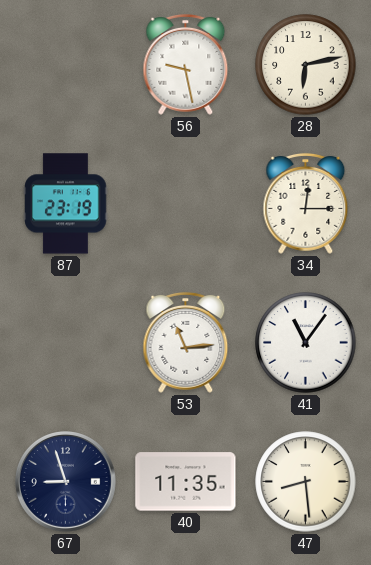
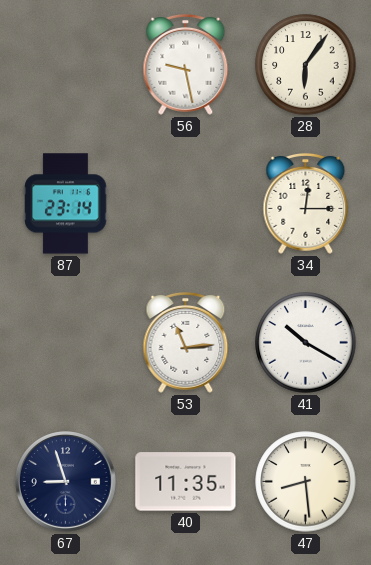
28: 6:13 -> 6:06 (306, 65)
87: 23:19 -> 23:14 (66, 204)
41: 11:06 -> 10:20 (306, 343)
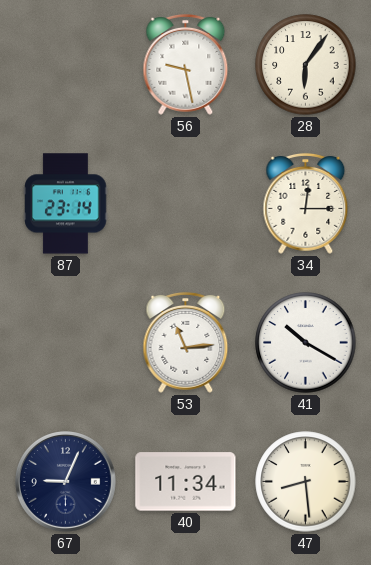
67: 8:57 -> 9:04 (66, 482)
40: 11:35 -> 11:34 (186, 482)
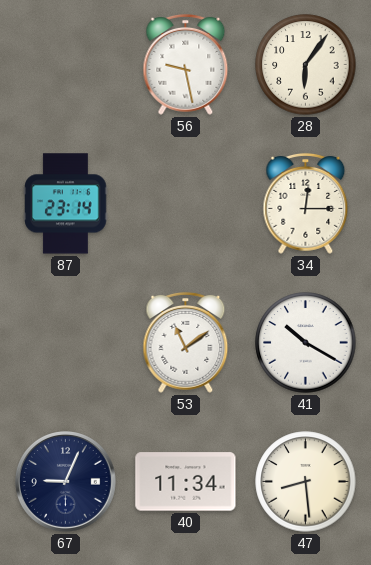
53: 11:14 -> 11:09 (186, 342)
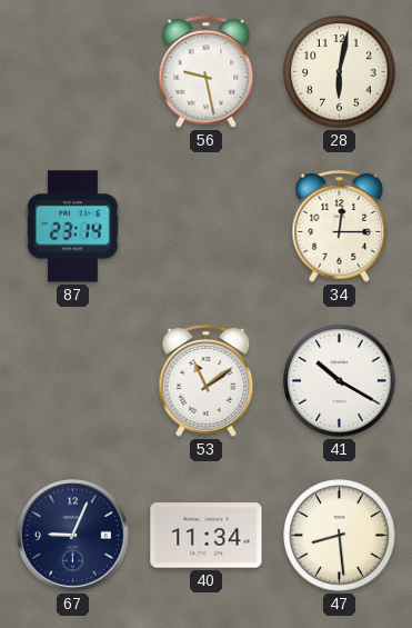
28: 6:06 -> 6:02 (340, 72)
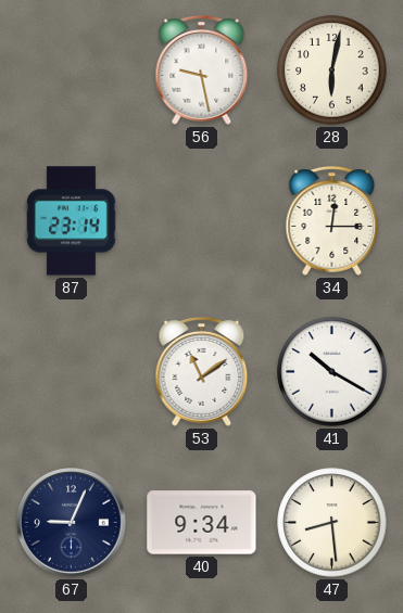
40: 11:34 -> 9:34 (202, 523)
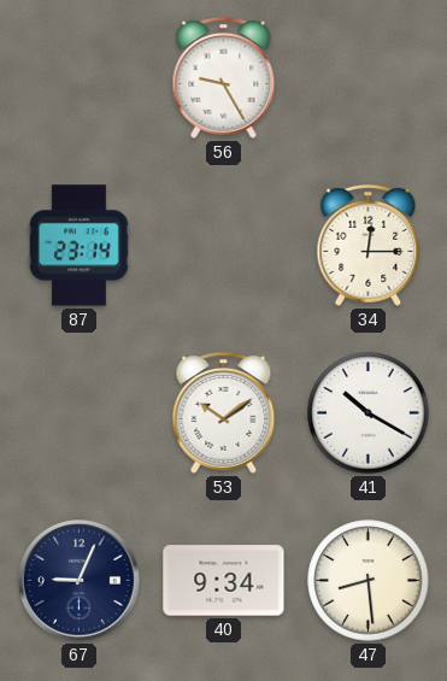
56: 9:28 -> 9:25 (224, 77)
28: 6:02 -> none (332, 71)
53: 11:09 -> 10:09 (224, 412)
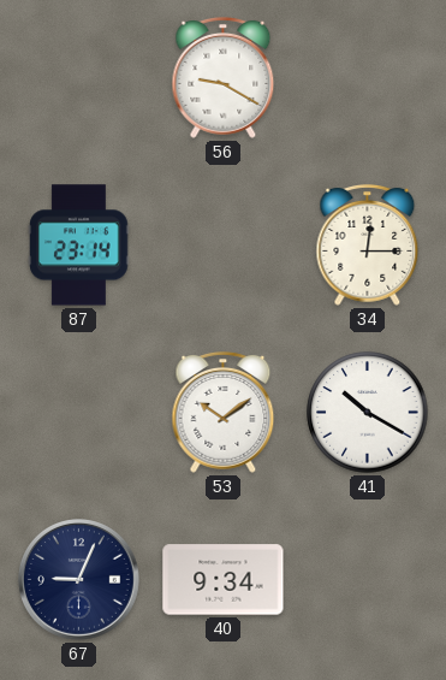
56: 9:25 -> 9:20 (224, 77)
47: 8:29 -> none (369, 581)
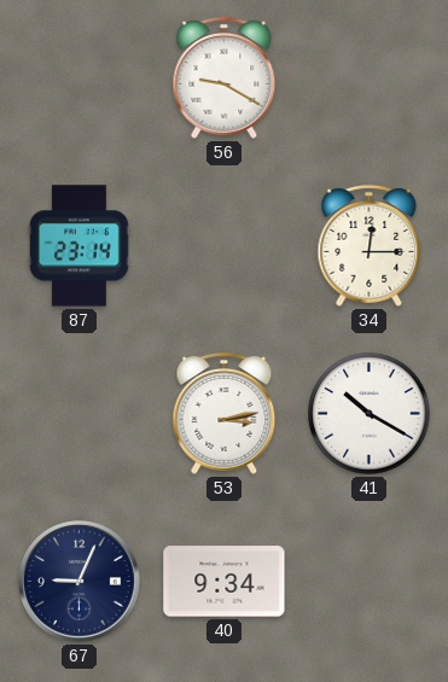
53: 10:09 -> 3:13 (225, 413)
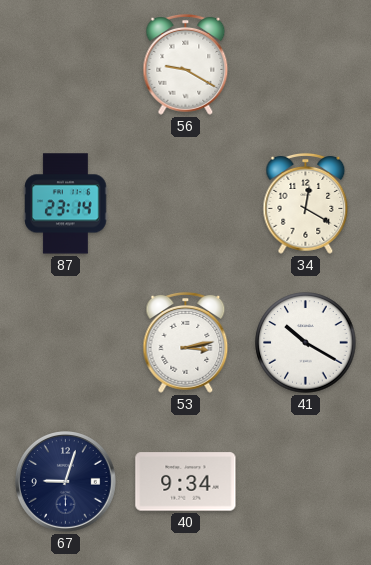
34: 12:15 -> 12:20 (306, 203)
67: 9:04 -> 9:03 (66, 482)
